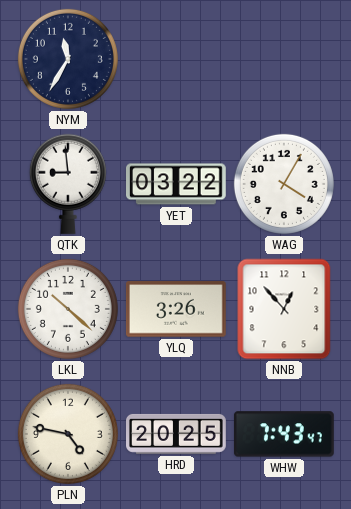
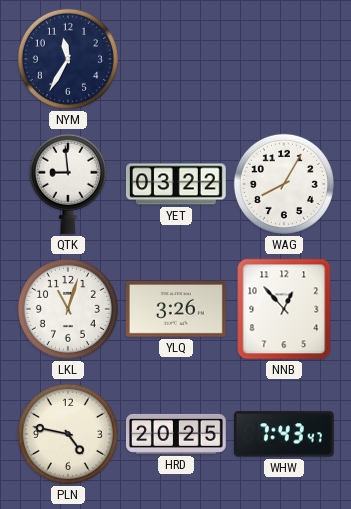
WAG: 4:05 -> 8:05 (284, 184)
LKL: 10:22 -> 11:03 (68, 309)
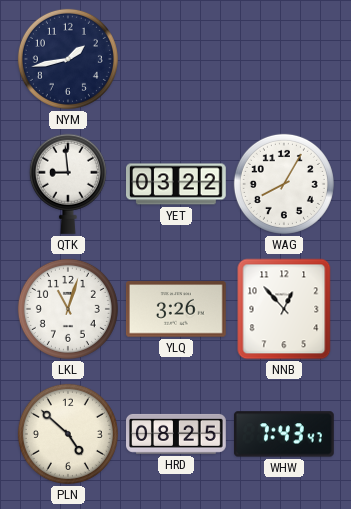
NYM: 11:35 -> 1:43 (68, 59)
PLN: 4:47 -> 4:52 (68, 434)
HRD: 20:25 -> 08:25 (177, 434)
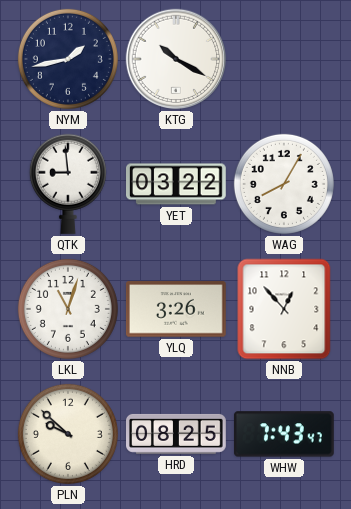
KTG: none -> 10:20 (176, 59)
PLN: 4:52 -> 9:52 (68, 434)
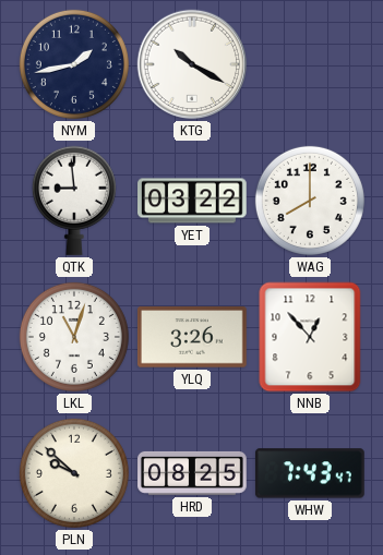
WAG: 8:05 -> 8:00 (310, 201)
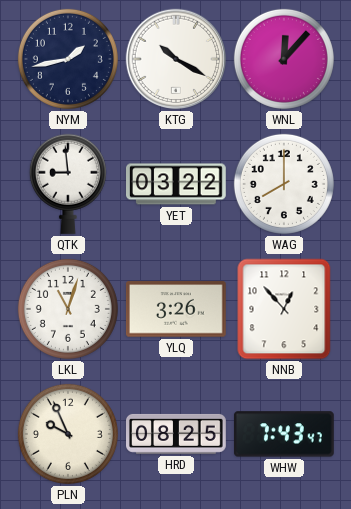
WNL: none -> 12:07 (284, 59)
PLN: 9:52 -> 9:56 (68, 434)
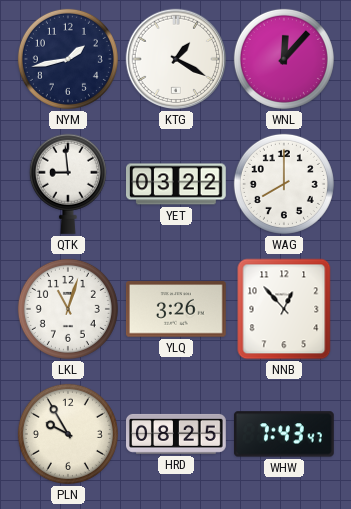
KTG: 10:20 -> 1:20 (176, 59)
PLN: 9:56 -> 9:55 (68, 434)
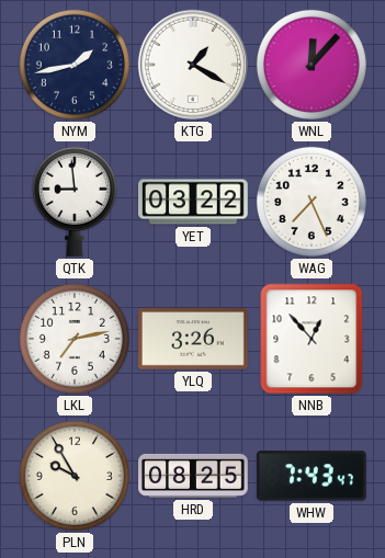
WAG: 8:00 -> 7:26 (312, 202)
LKL: 11:03 -> 7:13 (75, 339)
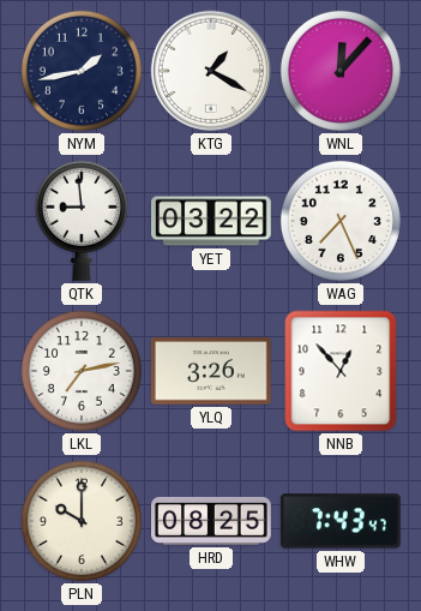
PLN: 9:55 -> 10:00 (82, 521)
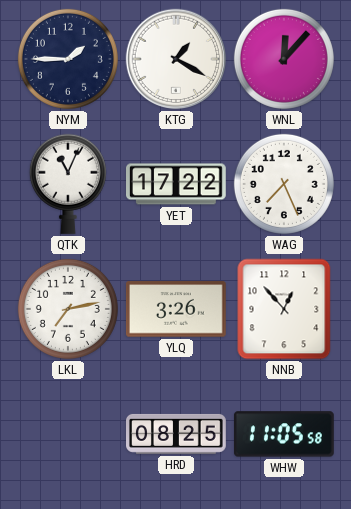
NYM: 1:43 -> 1:45 (68, 59)
QTK: 8:59 -> 11:04 (68, 184)
YET: 03:22 -> 17:22 (177, 184)
PLN: 10:00 -> none (82, 521)
WHW: 7:43 -> 11:05 (284, 434)
